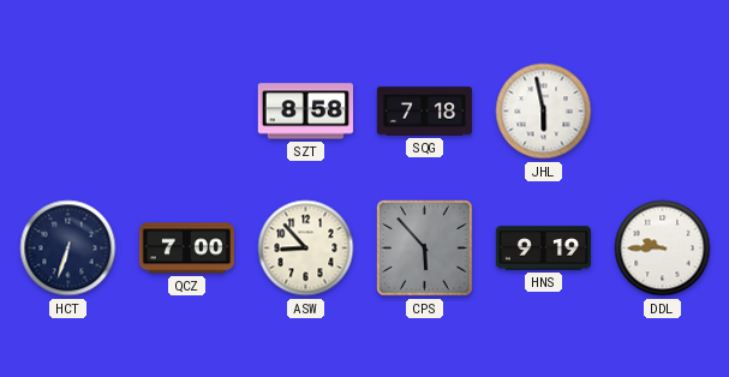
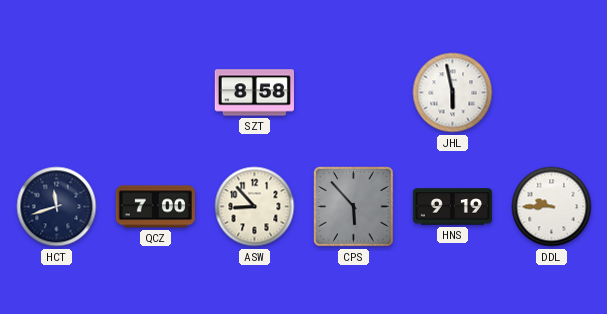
SQG: 7:18 -> none (424, 112)
HCT: 6:33 -> 11:42 (57, 207)
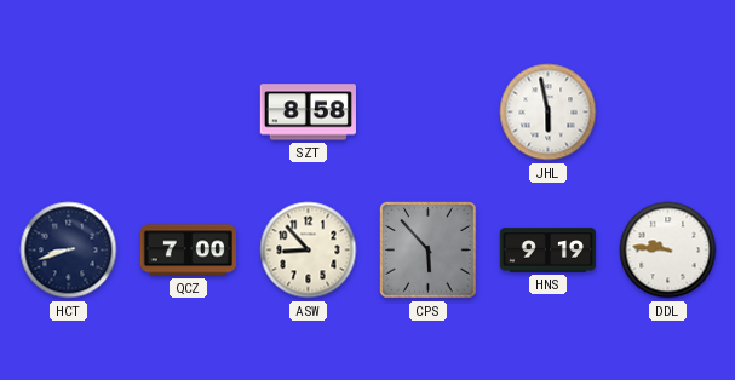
HCT: 11:42 -> 8:42 (69, 251)
DDL: 9:45 -> 9:46 (668, 251)
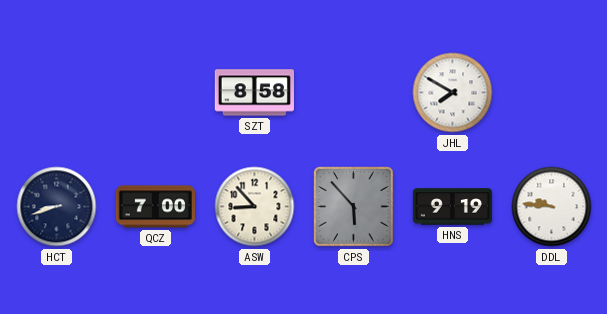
JHL: 5:58 -> 7:50 (453, 93)
